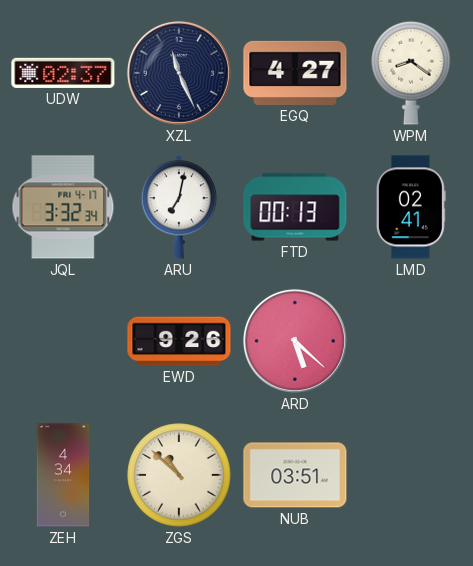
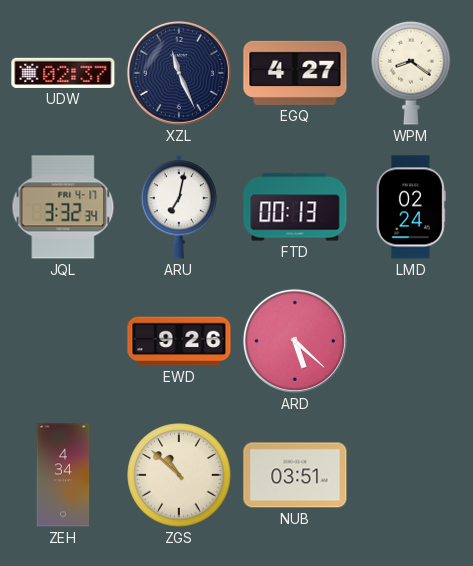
LMD: 02:41 -> 02:24 (411, 207)
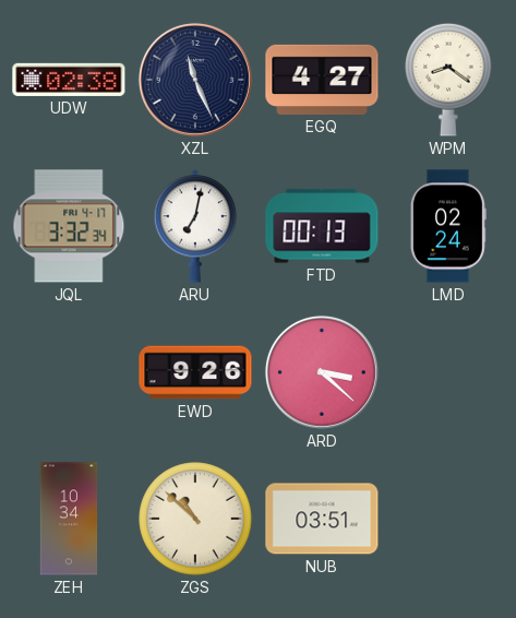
UDW: 02:37 -> 02:38 (69, 80)
ARD: 5:22 -> 3:22 (322, 372)
ZEH: 4:34 -> 10:34 (69, 519)
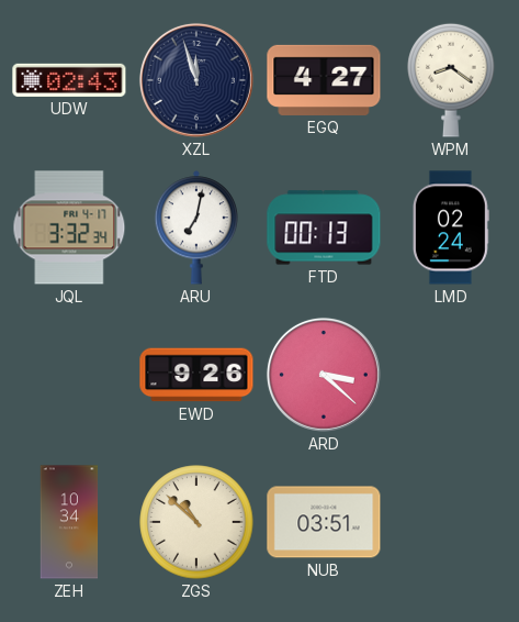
UDW: 02:38 -> 02:43 (69, 80)
XZL: 11:26 -> 11:57 (196, 80)
